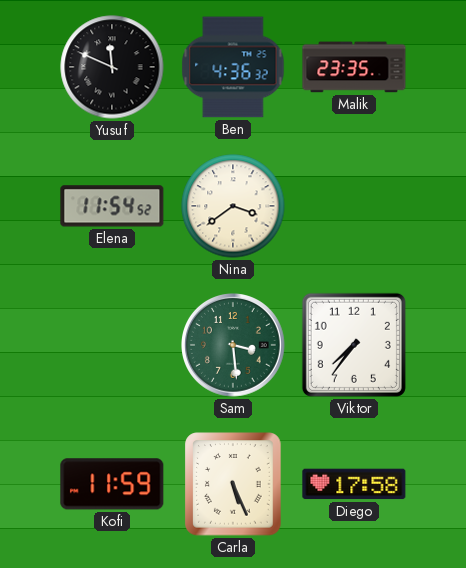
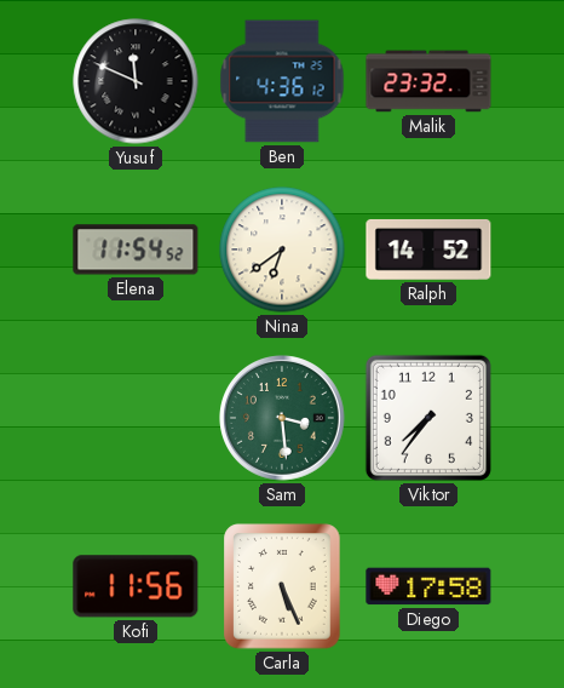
Ben: 4:36:32 -> 4:36:12 (282, 81)
Malik: 23:35 -> 23:32 (428, 81)
Nina: 3:39 -> 6:39 (282, 250)
Ralph: none -> 14:52 (428, 250)
Kofi: 11:59 -> 11:56 (136, 586)
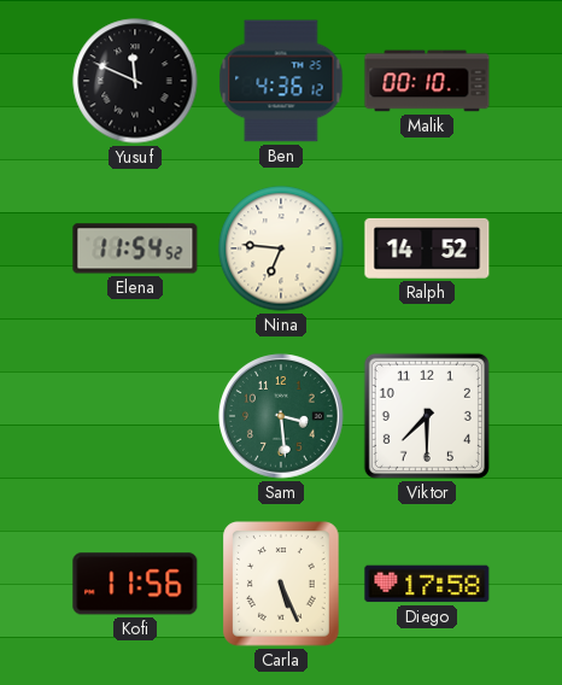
Malik: 23:32 -> 00:10 (427, 81)
Nina: 6:39 -> 6:46 (281, 248)
Viktor: 7:36 -> 7:30 (427, 416)
